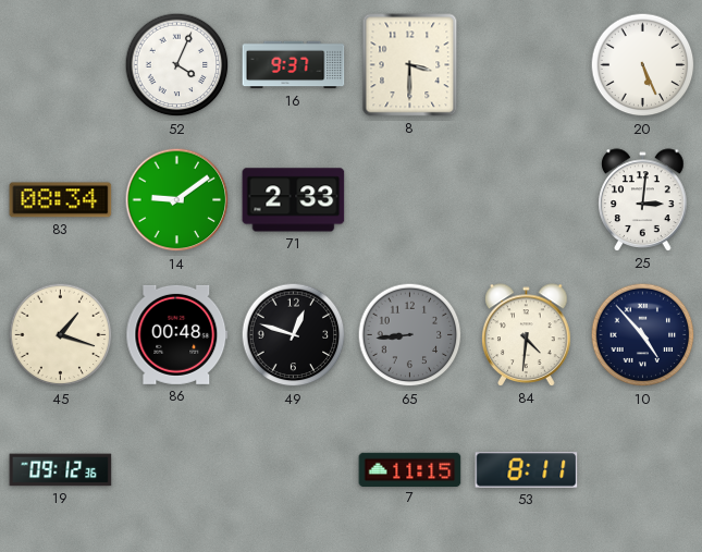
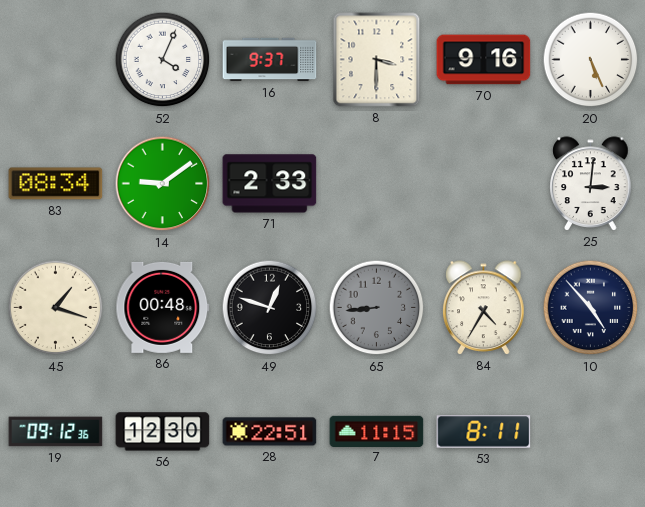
70: none -> 9:16 (484, 60)
84: 4:31 -> 4:35 (484, 308)
56: none -> 12:30 (163, 432)
28: none -> 22:51 (270, 432)
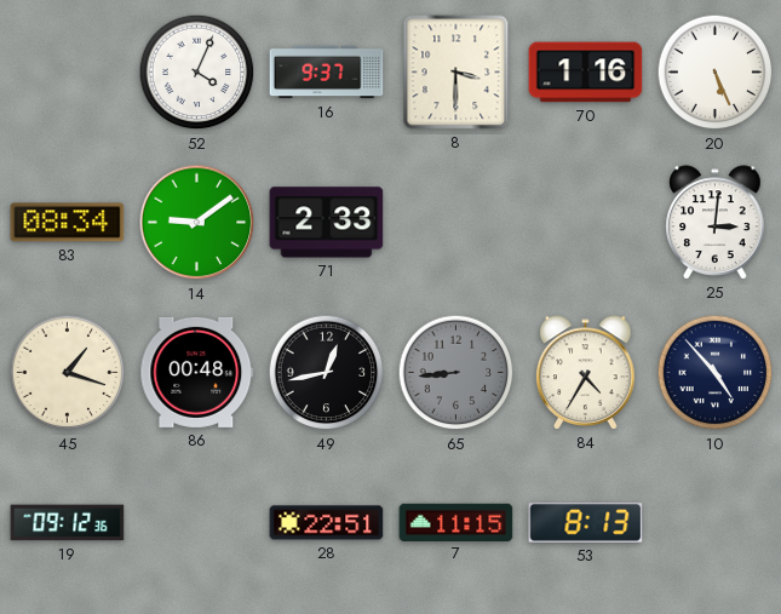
70: 9:16 -> 1:16 (586, 73)
49: 12:48 -> 12:43 (327, 373)
56: 12:30 -> none (163, 432)
53: 8:11 -> 8:13 (586, 523)
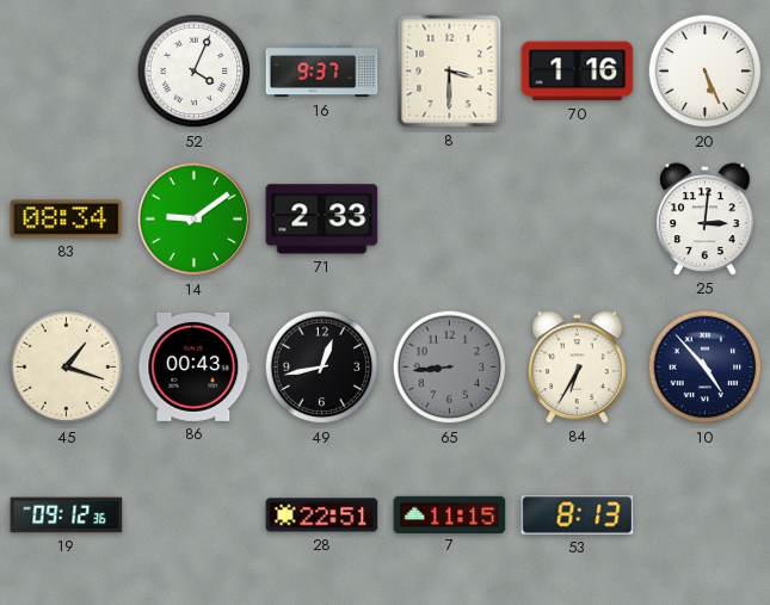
86: 00:48 -> 00:43 (195, 366)
84: 4:35 -> 6:35 (578, 368)
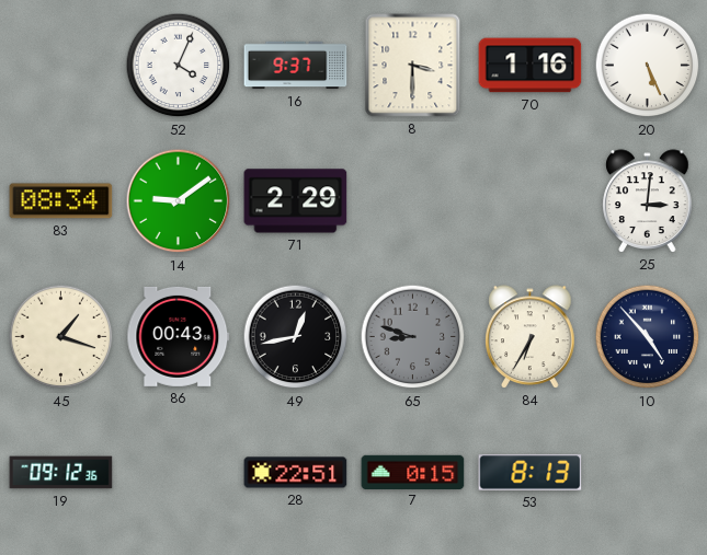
71: 2:33 -> 2:29 (296, 201)
65: 8:44 -> 8:48 (413, 337)
7: 11:15 -> 0:15 (413, 472)
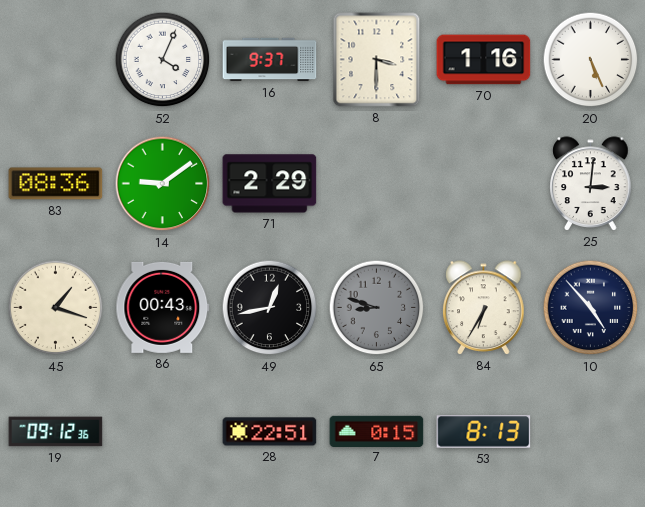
83: 08:34 -> 08:36 (56, 184)
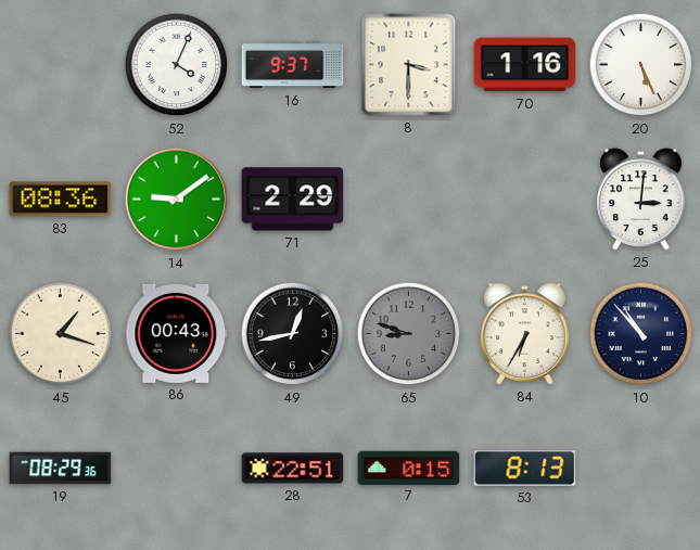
10: 4:53 -> 10:53 (641, 334)
19: 09:12 -> 08:29 (61, 469)
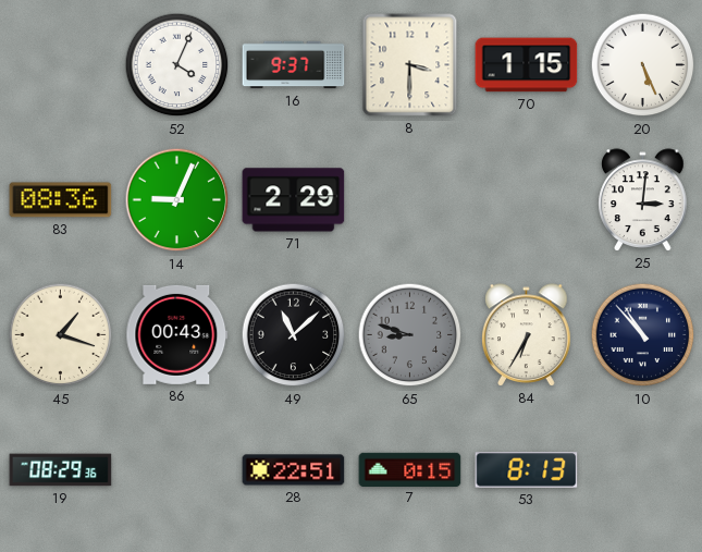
70: 1:16 -> 1:15 (527, 65)
14: 9:09 -> 9:04 (177, 200)
49: 12:43 -> 11:08 (294, 335)
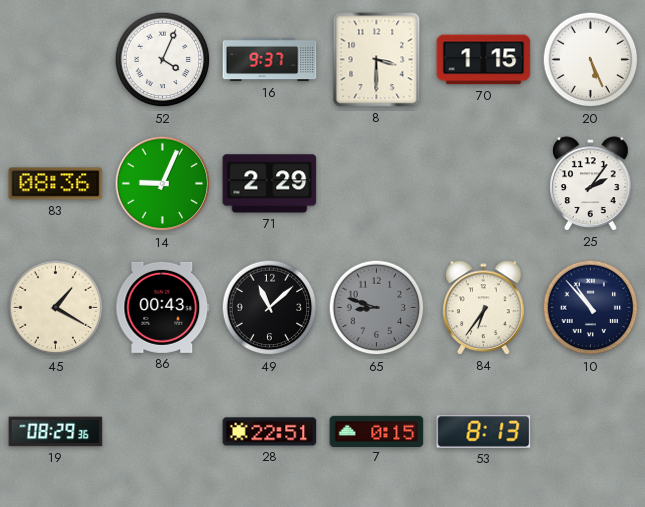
25: 3:01 -> 2:06 (591, 184)
45: 1:18 -> 1:20 (56, 308)
84: 6:35 -> 6:36 (484, 308)
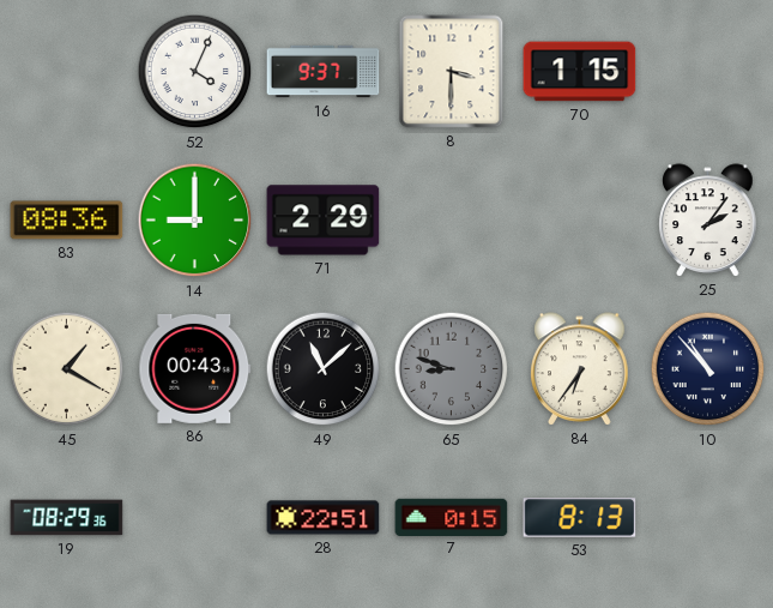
20: 5:26 -> none (591, 60)
14: 9:04 -> 9:00 (195, 221)
